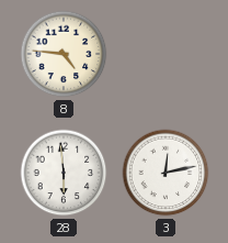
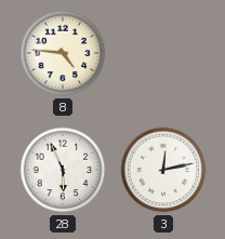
28: 5:59 -> 5:56 (63, 170)
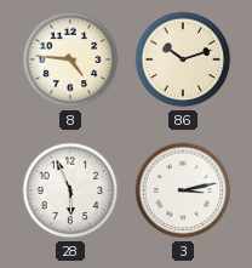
86: none -> 10:12 (183, 59)
3: 12:13 -> 3:13 (183, 190)
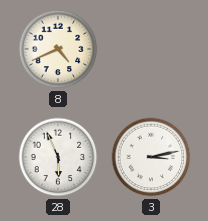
8: 4:46 -> 4:41 (58, 49)
86: 10:12 -> none (183, 59)
